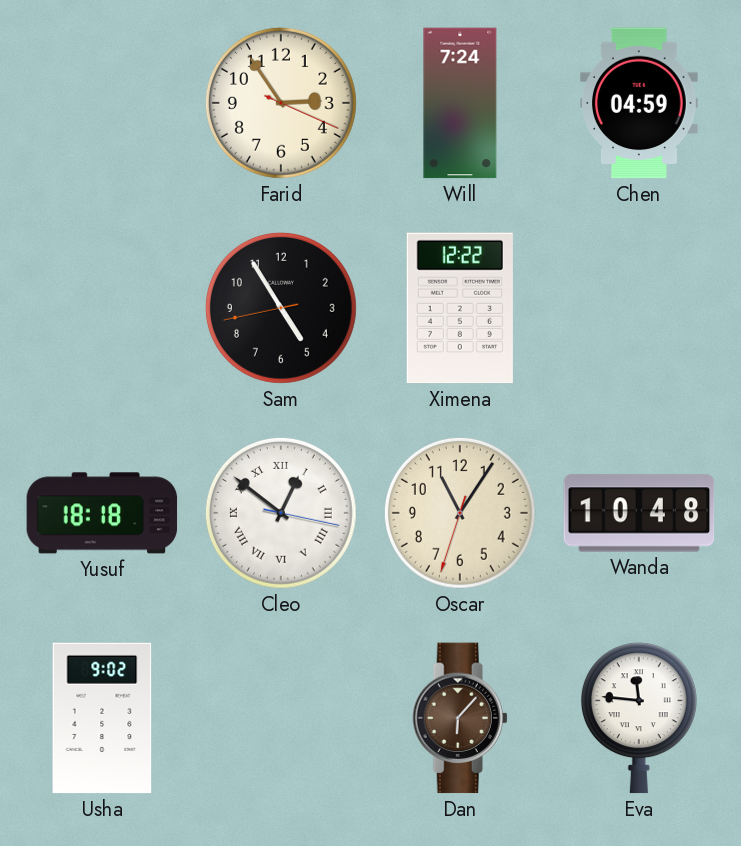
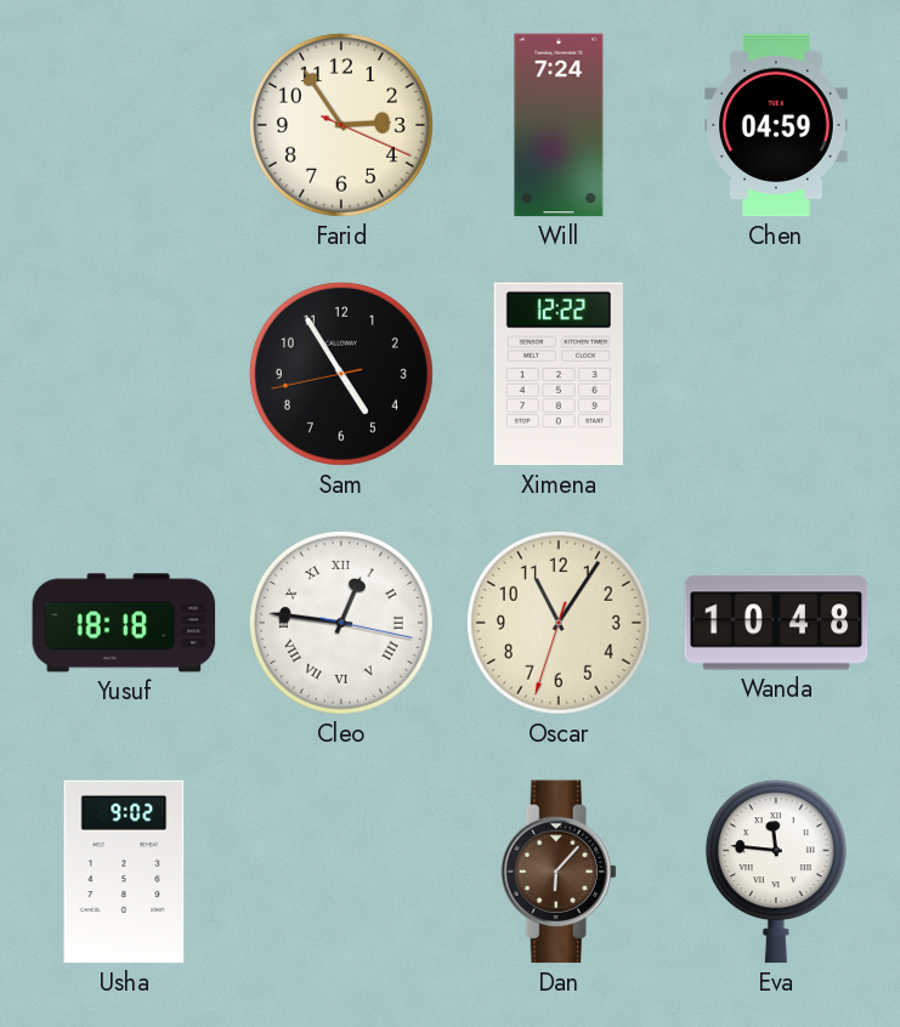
Cleo: 12:51 -> 12:46 (341, 623)
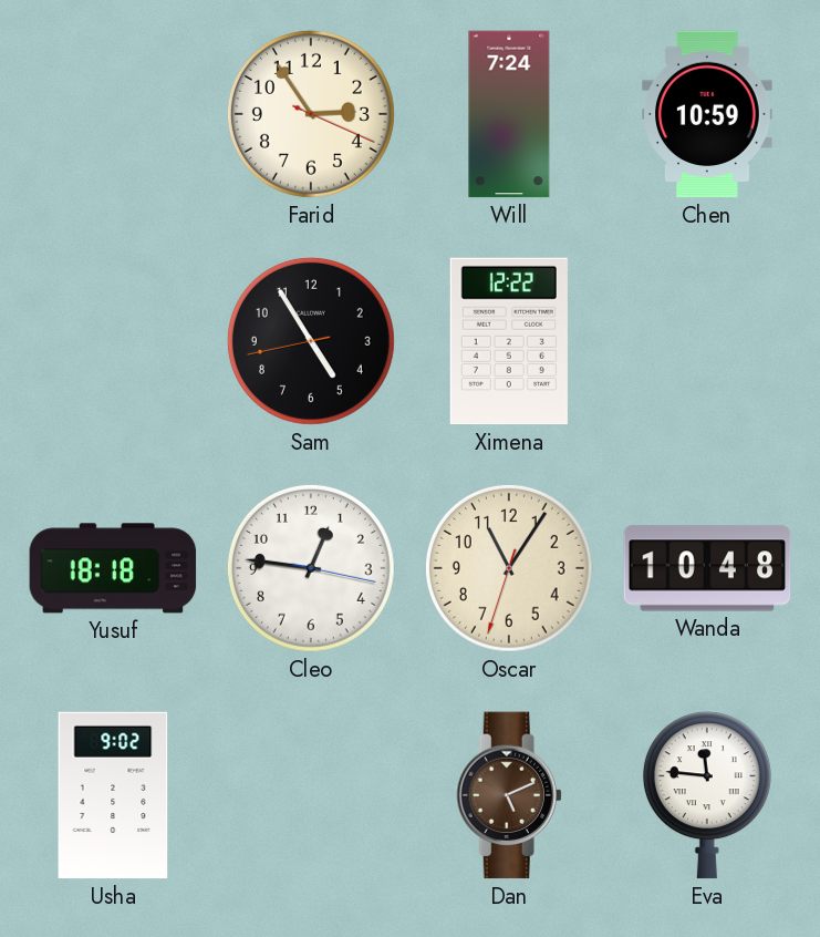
Chen: 04:59 -> 10:59 (707, 114)
Cleo numerals: Roman -> Arabic (311, 568)
Dan: 6:07 -> 5:11 (509, 795)
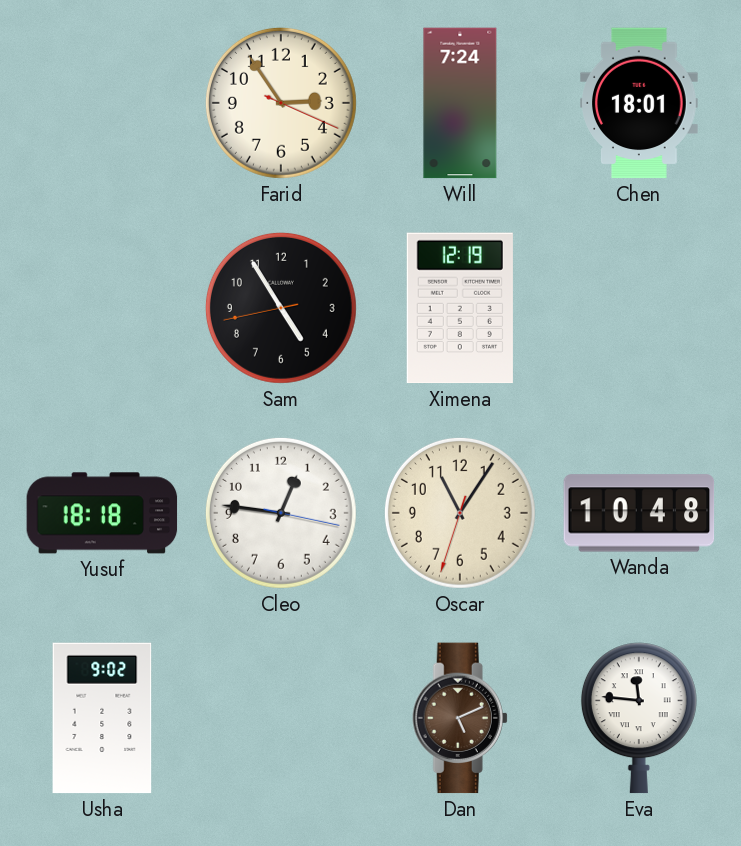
Chen: 10:59 -> 18:01 (639, 103)
Ximena: 12:22 -> 12:19 (460, 308)
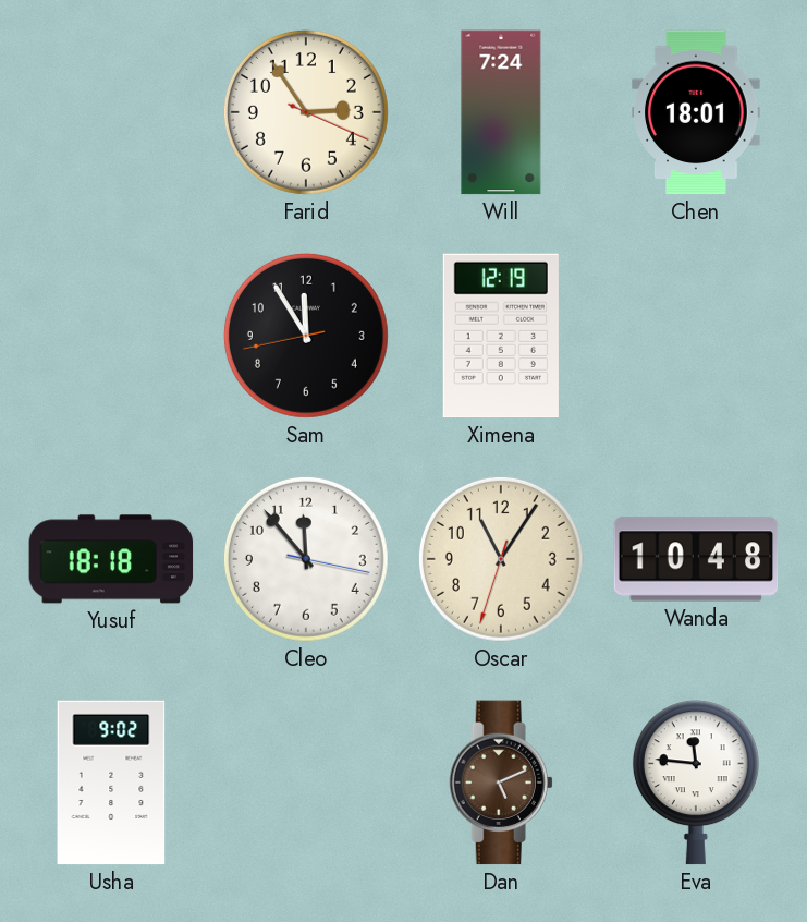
Sam: 4:54 -> 11:54 (306, 336)
Cleo: 12:46 -> 11:53 (306, 559)
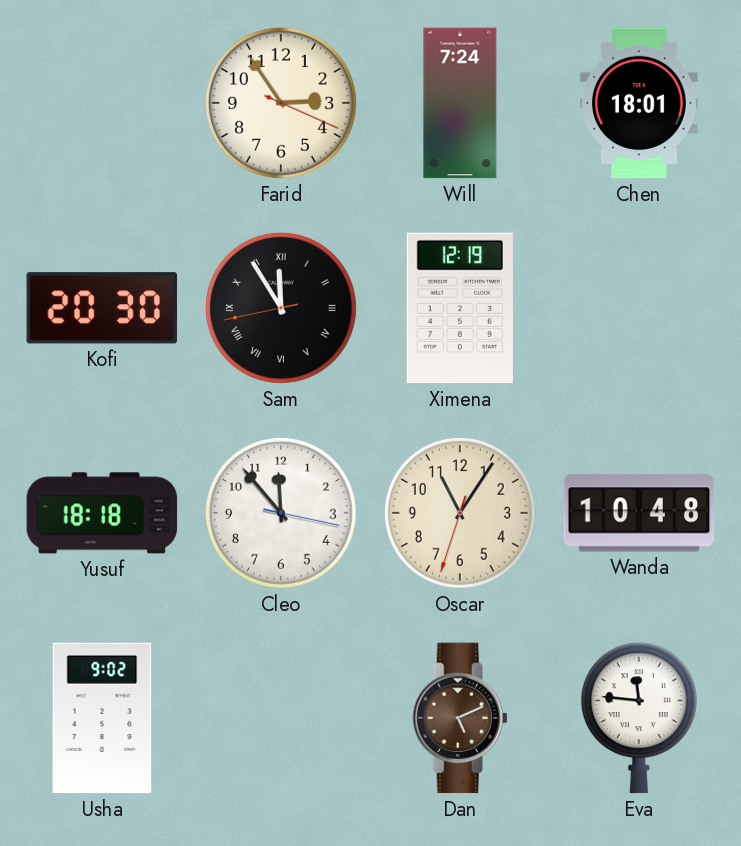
Kofi: none -> 20:30 (101, 308)
Sam numerals: Arabic -> Roman (281, 308)
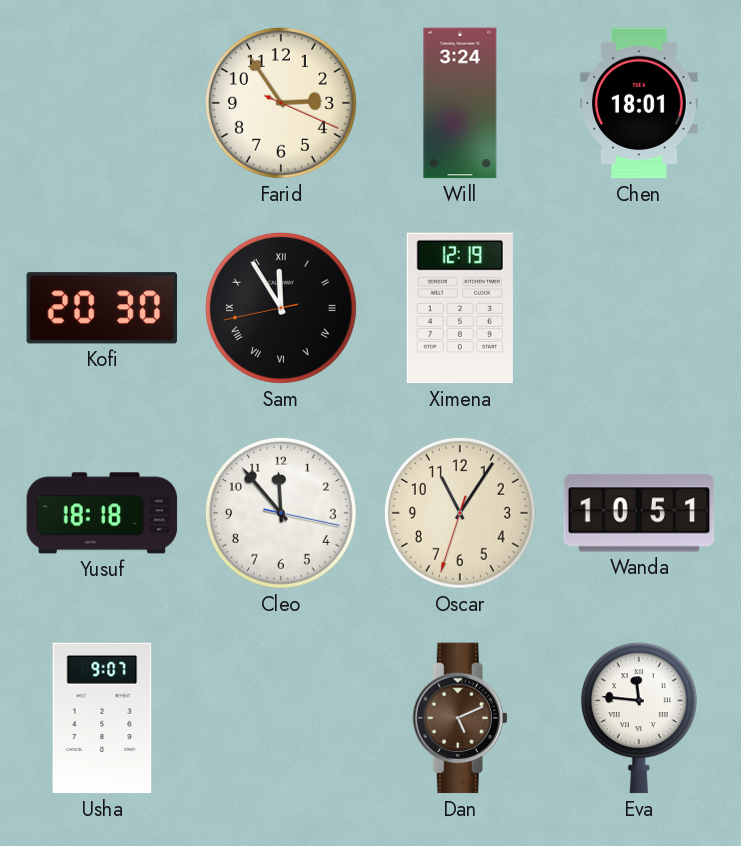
Will: 7:24 -> 3:24 (460, 103)
Wanda: 10:48 -> 10:51 (639, 513)
Usha: 9:02 -> 9:07 (102, 718)
